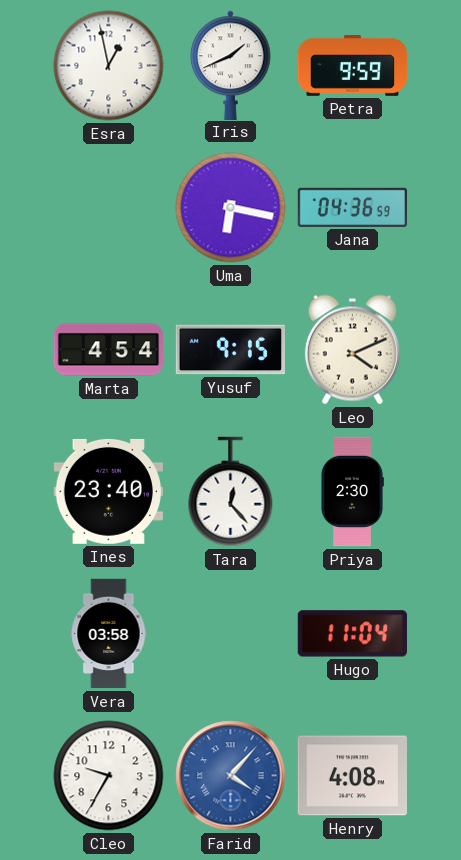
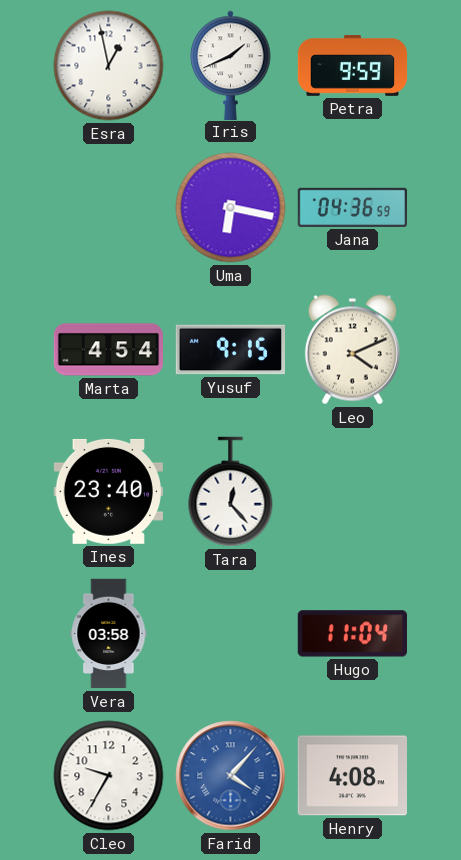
Priya: 2:30 -> none (352, 492)
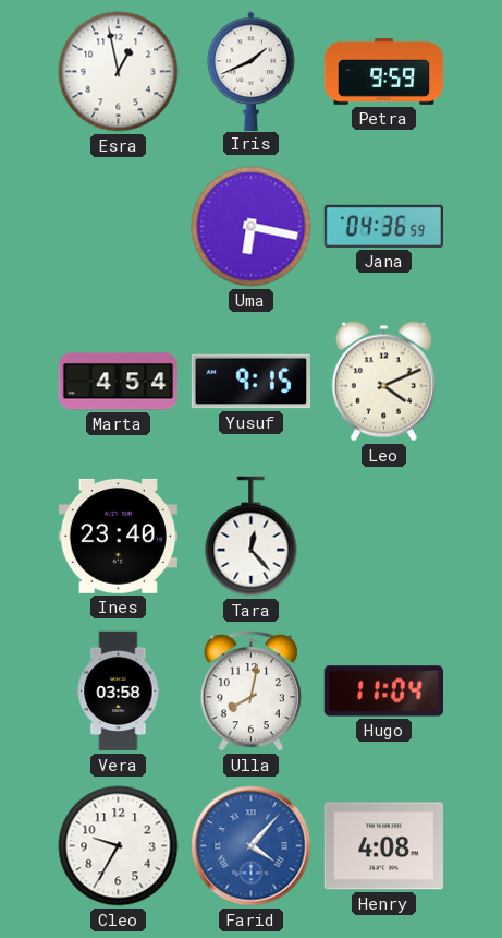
Ulla: none -> 8:02 (250, 692)
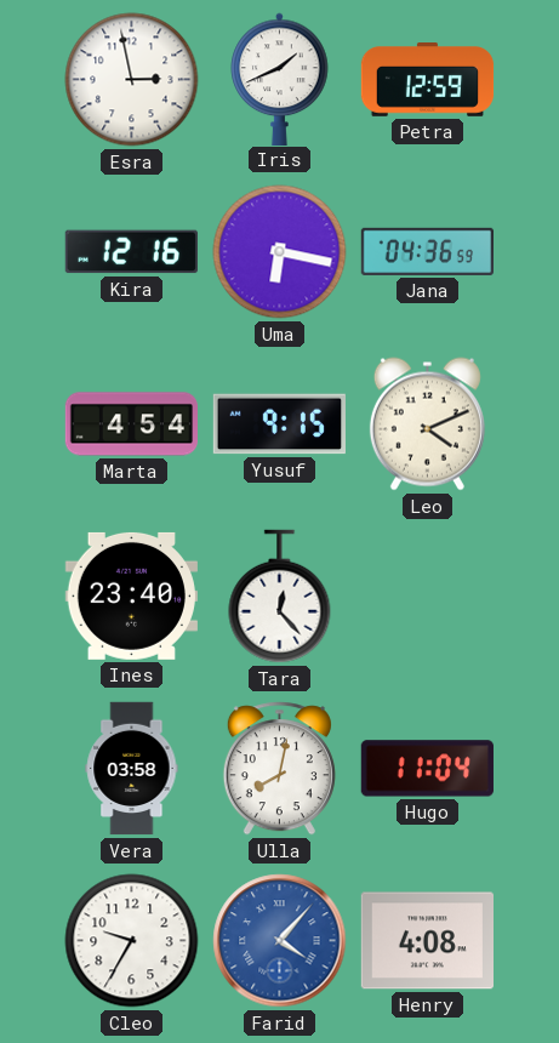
Esra: 12:58 -> 2:58 (132, 80)
Petra: 9:59 -> 12:59 (428, 80)
Kira: none -> 12:16 (131, 252)
